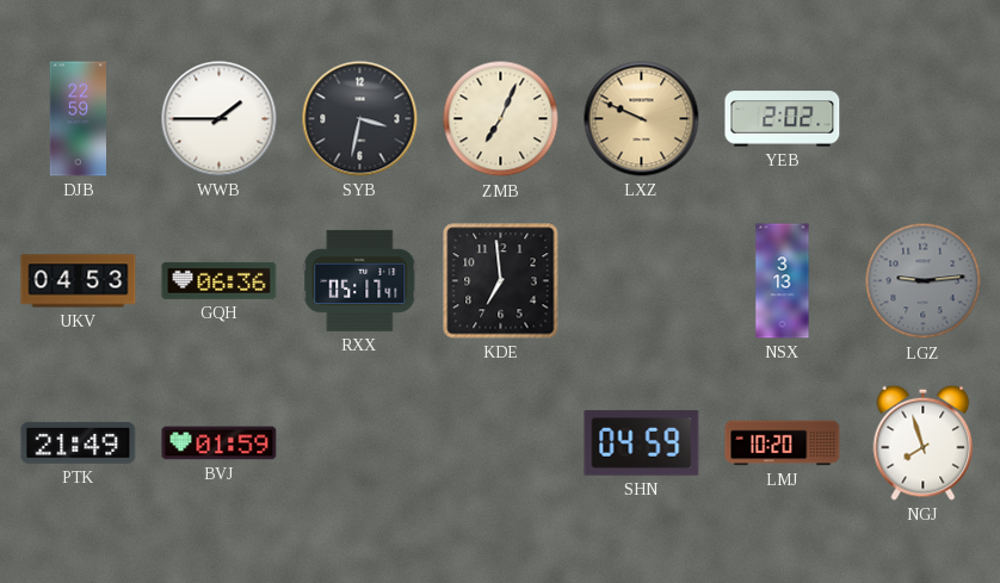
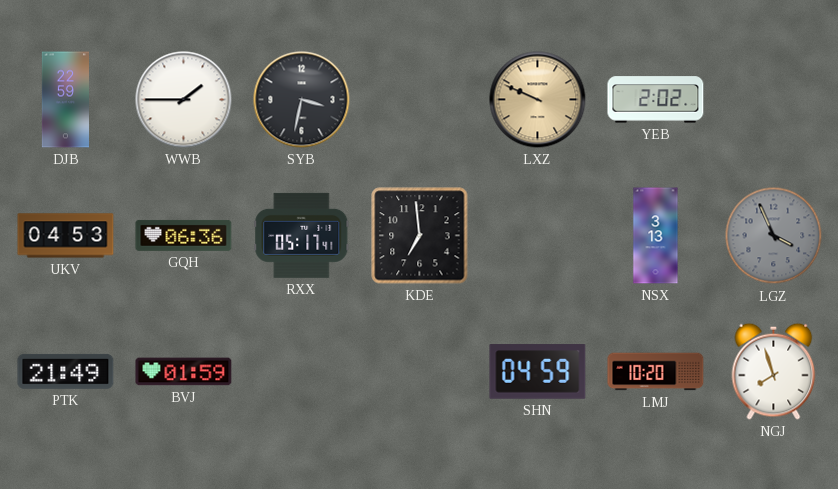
ZMB: 7:04 -> none (501, 119)
LGZ: 9:14 -> 3:56 (774, 236)
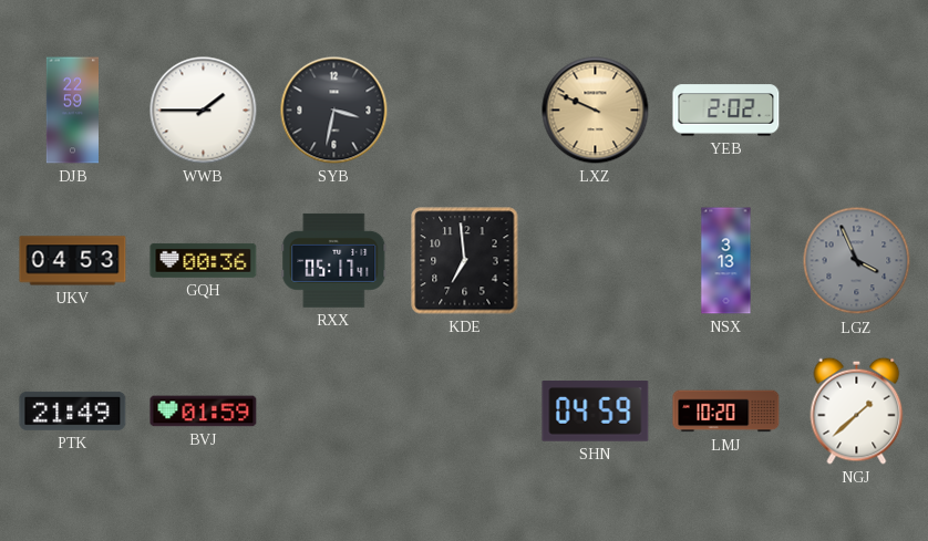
GQH: 06:36 -> 00:36 (204, 260)
NGJ: 7:57 -> 1:38 (857, 410)
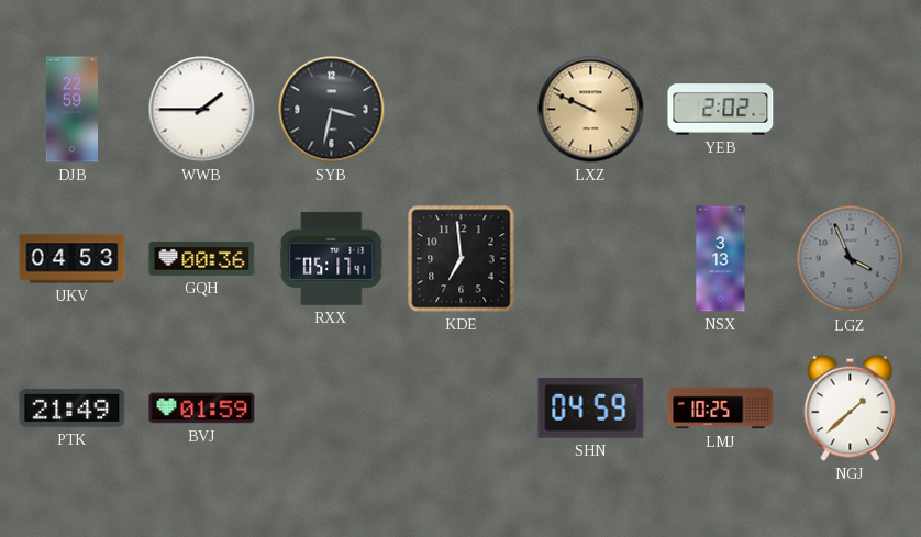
LMJ: 10:20 -> 10:25 (721, 409)
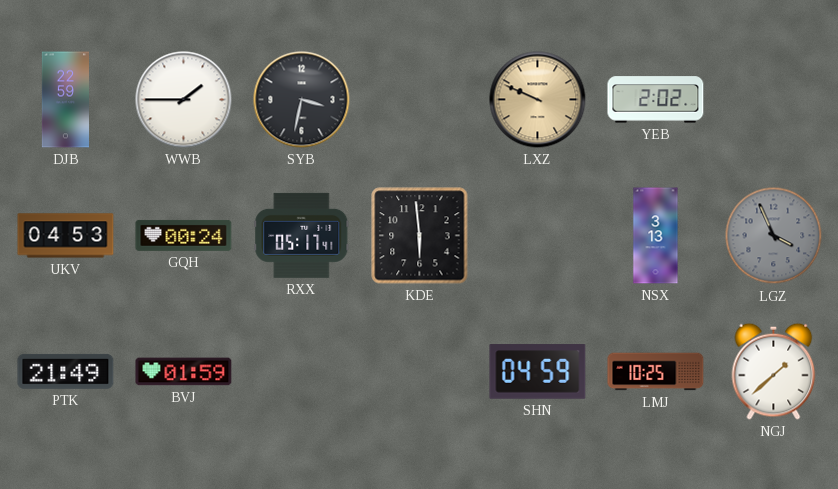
GQH: 00:36 -> 00:24 (184, 235)
KDE: 6:59 -> 5:59 (420, 236)
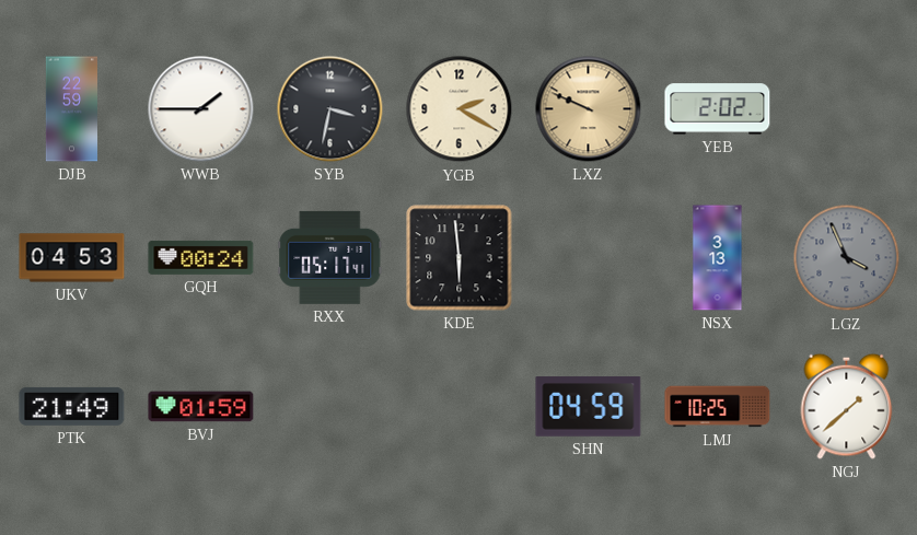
YGB: none -> 2:20 (460, 109)
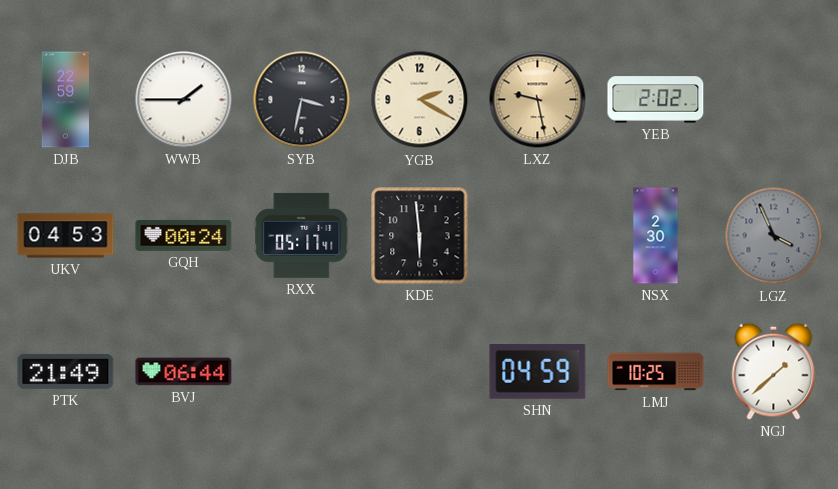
LXZ: 9:49 -> 9:28 (538, 100)
NSX: 3:13 -> 2:30 (656, 236)
BVJ: 01:59 -> 06:44 (184, 372)
